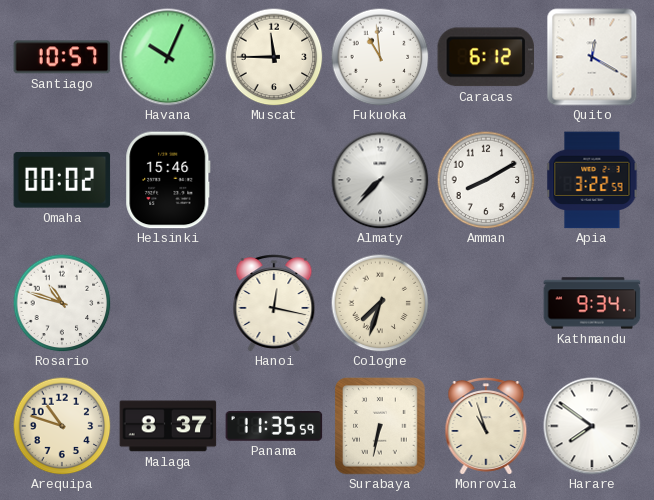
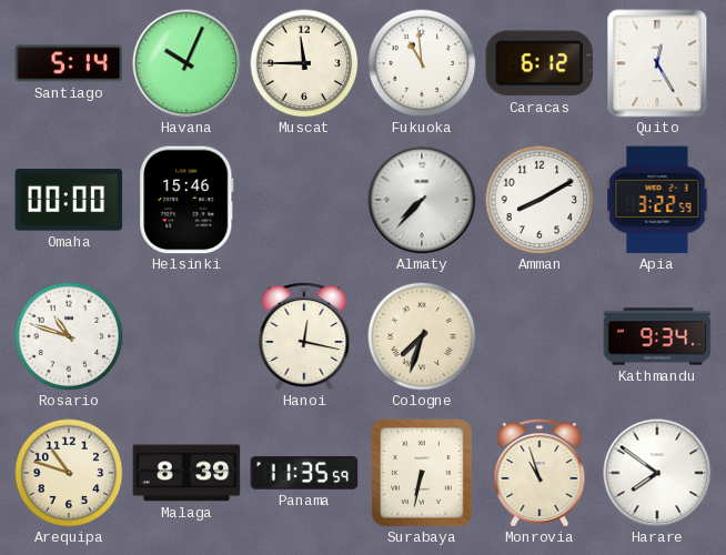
Santiago: 10:57 -> 5:14 (69, 63)
Quito: 12:20 -> 12:25 (657, 63)
Omaha: 00:02 -> 00:00 (69, 200)
Malaga: 8:37 -> 8:39 (186, 473)
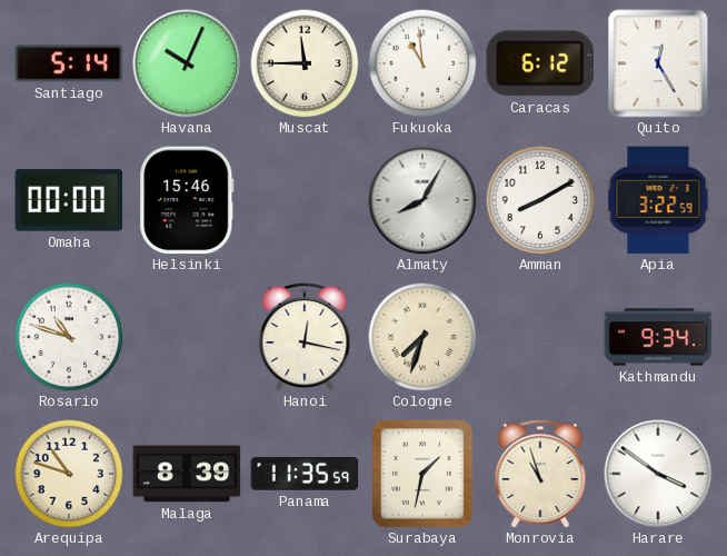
Almaty: 7:37 -> 8:05 (422, 200)
Surabaya: 6:32 -> 1:32 (422, 474)
Harare: 7:51 -> 3:51 (658, 474)
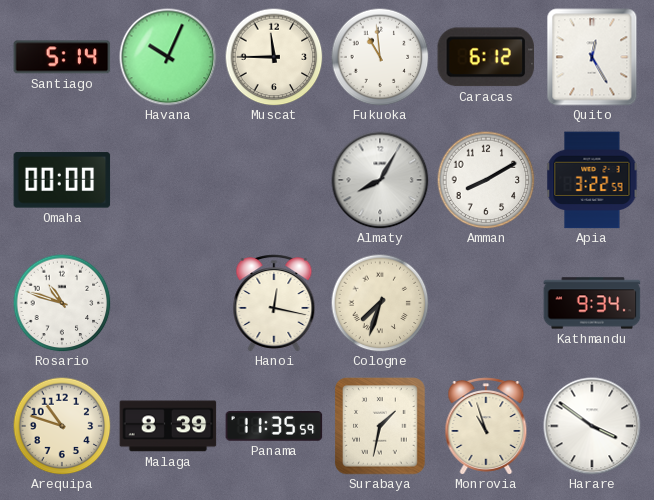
Helsinki: 15:46 -> none (187, 200)
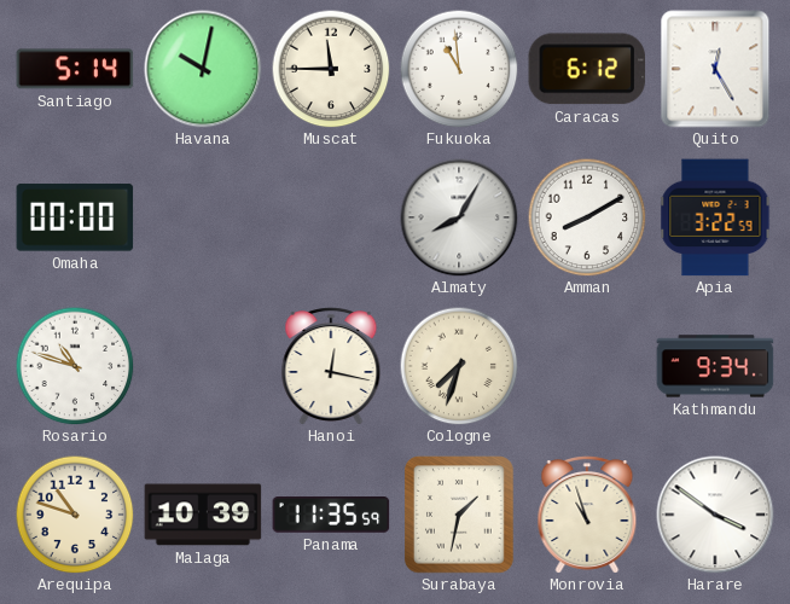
Havana: 10:04 -> 10:02 (203, 69)
Malaga: 8:39 -> 10:39 (203, 515)
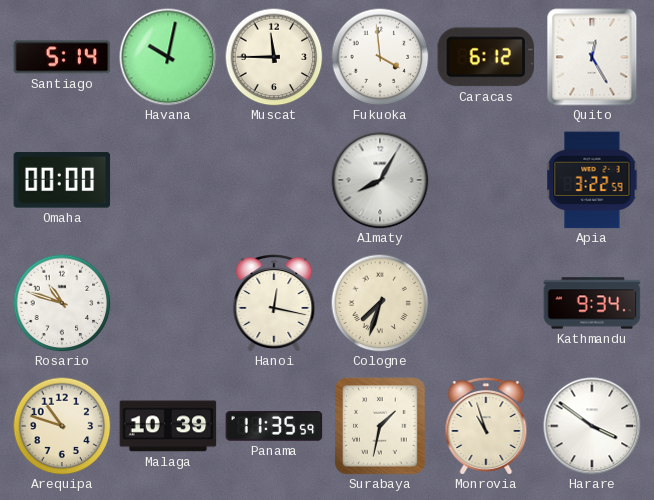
Fukuoka: 10:59 -> 3:59 (380, 57)
Amman: 8:10 -> none (587, 217)
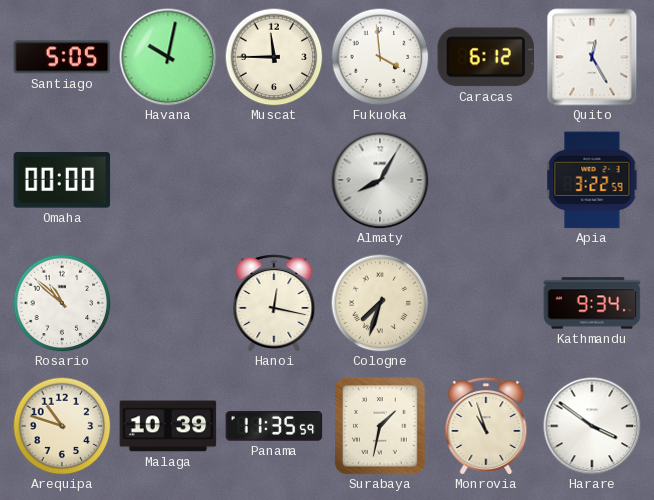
Santiago: 5:14 -> 5:05 (62, 57)
Rosario: 10:48 -> 10:52 (62, 303)
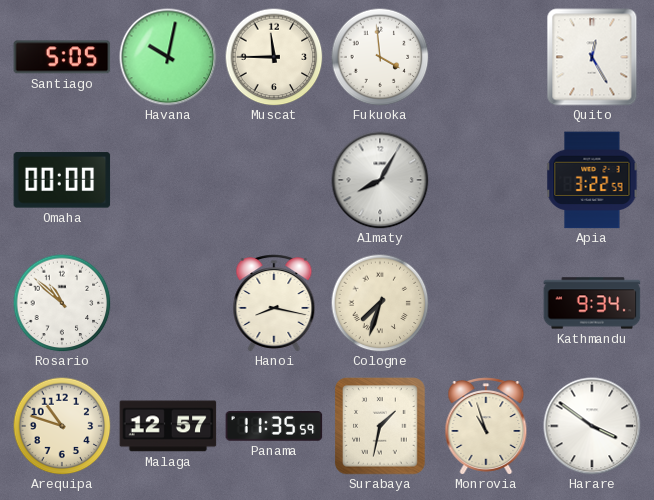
Caracas: 6:12 -> none (486, 57)
Hanoi: 12:17 -> 8:17 (274, 303)
Malaga: 10:39 -> 12:57 (168, 426)
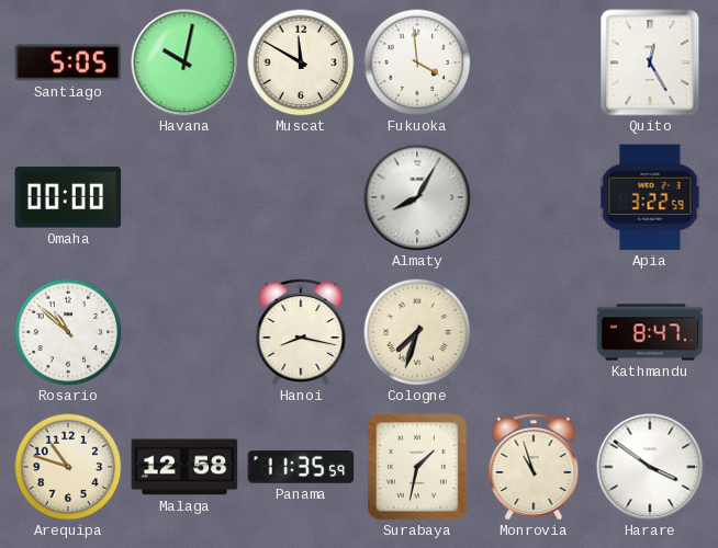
Muscat: 11:45 -> 11:50 (301, 62)
Kathmandu: 9:34 -> 8:47 (650, 332)
Malaga: 12:57 -> 12:58 (184, 467)
